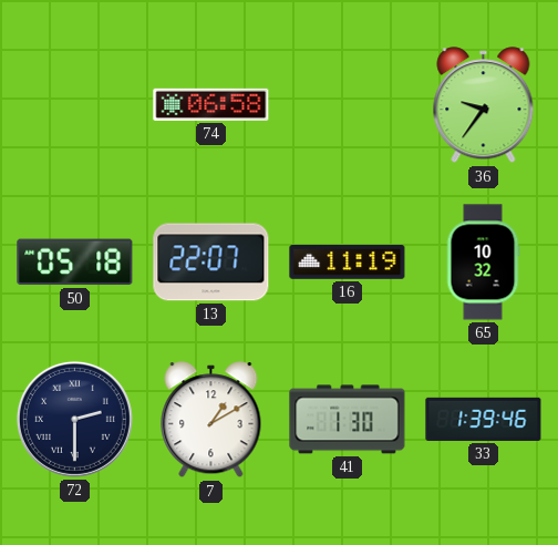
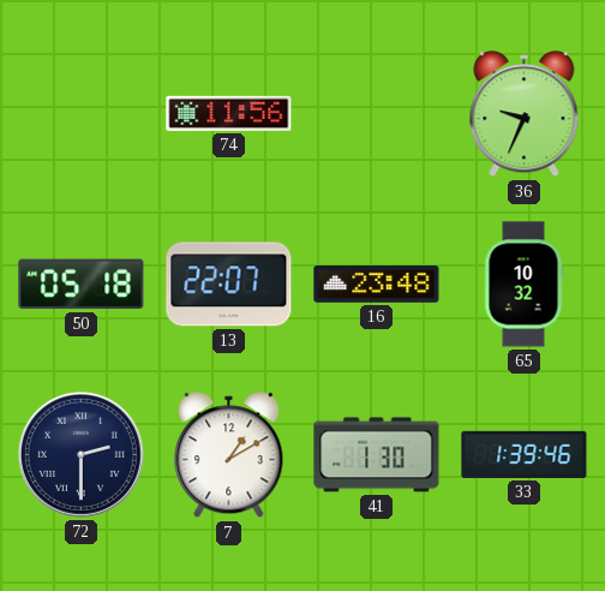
74: 06:58 -> 11:56 (229, 113)
36: 9:36 -> 9:34 (525, 114)
16: 11:19 -> 23:48 (377, 285)
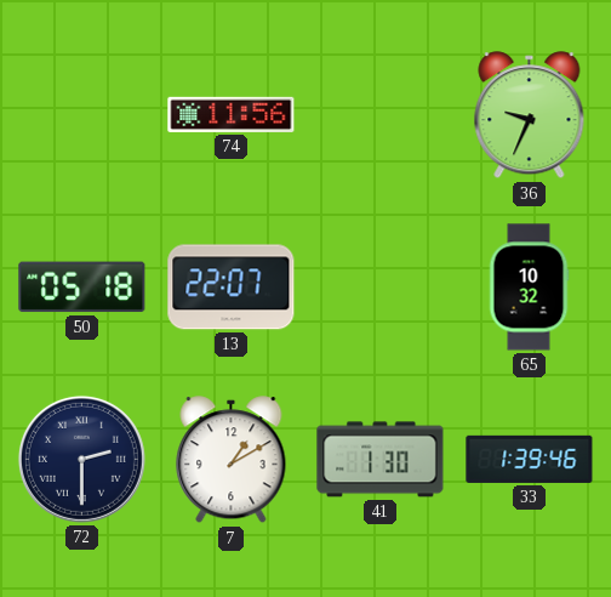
16: 23:48 -> none (377, 285)
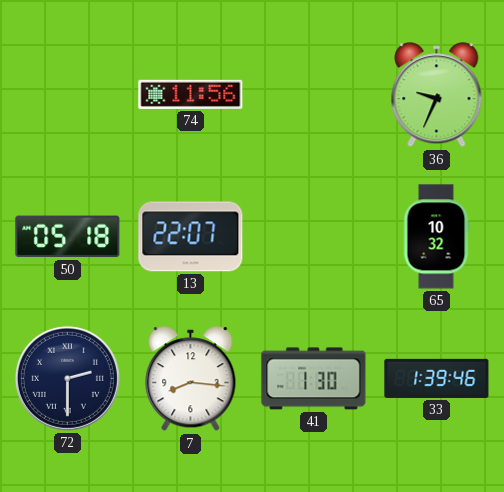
7: 1:10 -> 8:16 (191, 379)
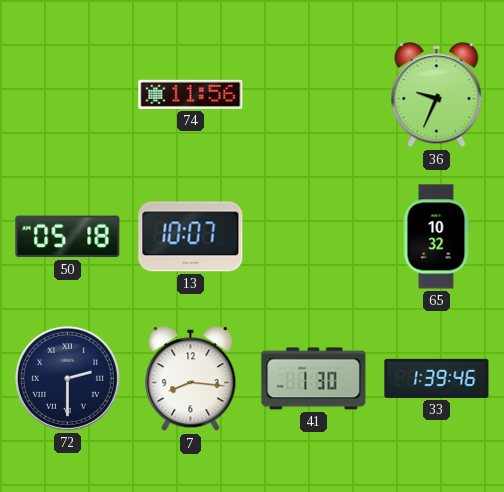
13: 22:07 -> 10:07 (191, 237)
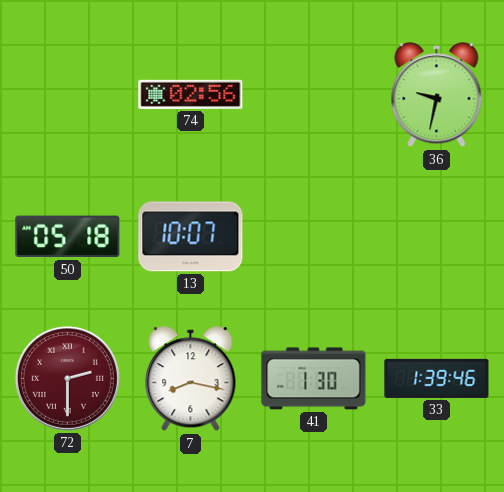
74: 11:56 -> 02:56 (191, 94)
36: 9:34 -> 9:32 (437, 95)
65: 10:32 -> none (436, 237)
72 dial: navy -> burgundy (67, 378)
7: 8:16 -> 8:17 (191, 379)
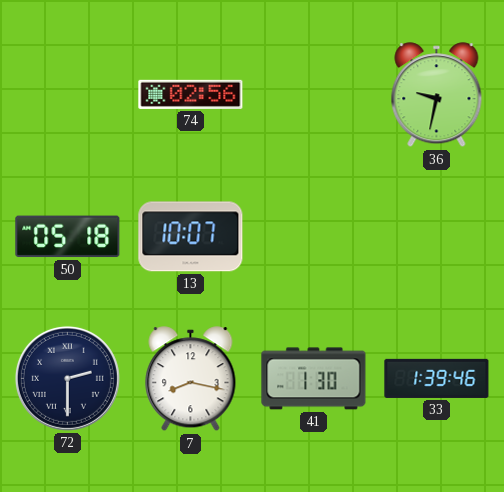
72 dial: burgundy -> navy (67, 378)
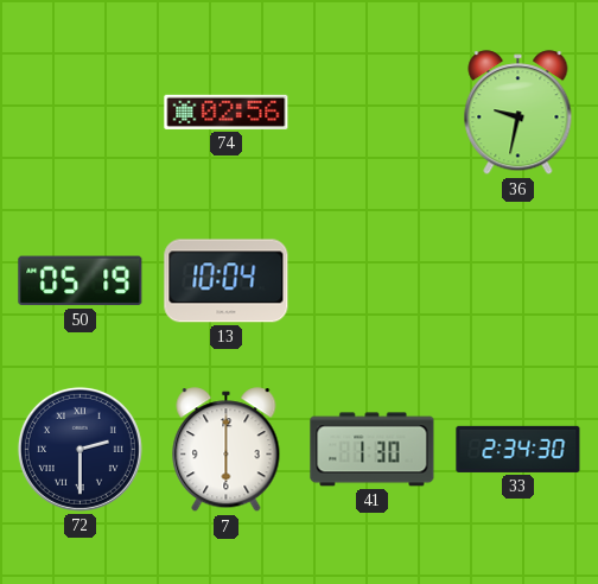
50: 05:18 -> 05:19 (81, 281)
13: 10:07 -> 10:04 (227, 281)
7: 8:17 -> 6:00 (227, 450)
33: 1:39 -> 2:34 (519, 449)
